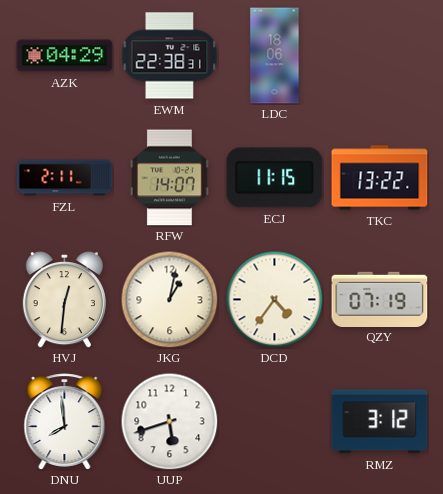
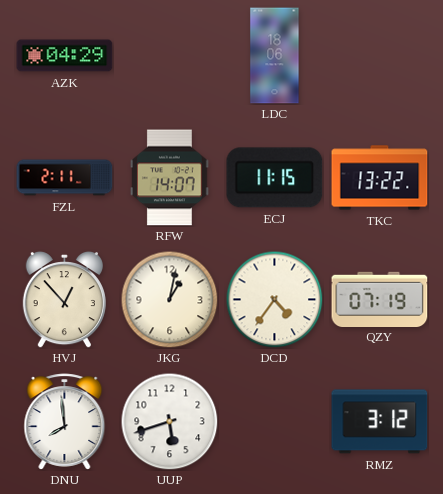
EWM: 22:38 -> none (170, 56)
HVJ: 12:31 -> 12:53 (64, 299)
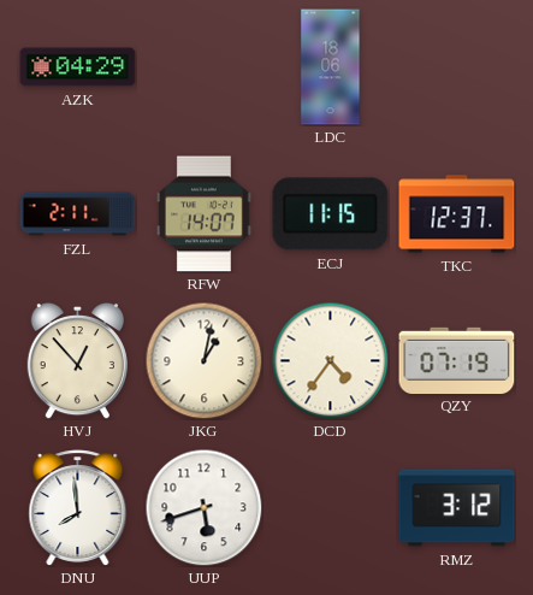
TKC: 13:22 -> 12:37 (457, 214)
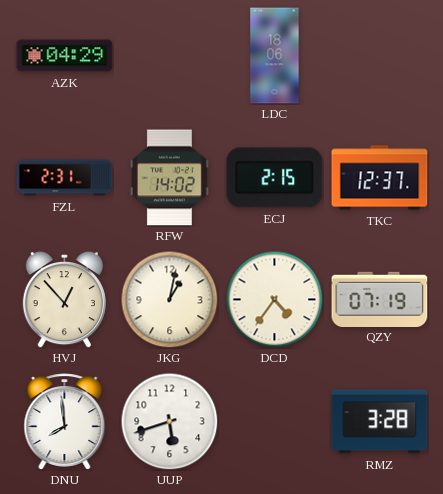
FZL: 2:11 -> 2:31 (65, 178)
RFW: 14:07 -> 14:02 (170, 178)
ECJ: 11:15 -> 2:15 (275, 178)
RMZ: 3:12 -> 3:28 (380, 422)
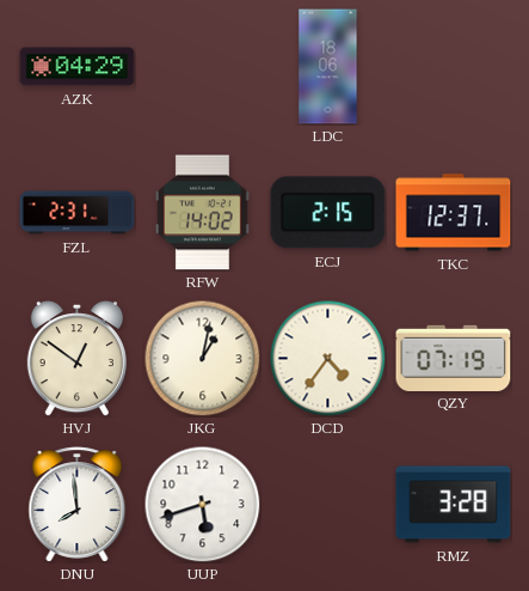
HVJ: 12:53 -> 12:51 (76, 358)
